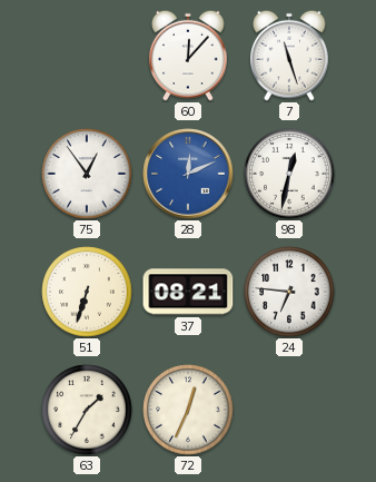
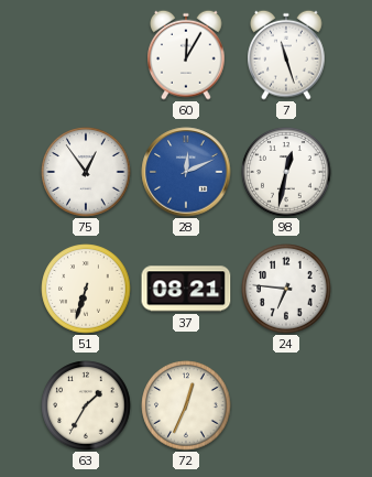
60: 12:07 -> 12:05 (187, 55)
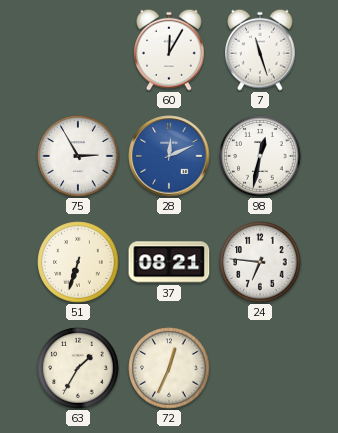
75: 12:54 -> 2:55 (78, 156)
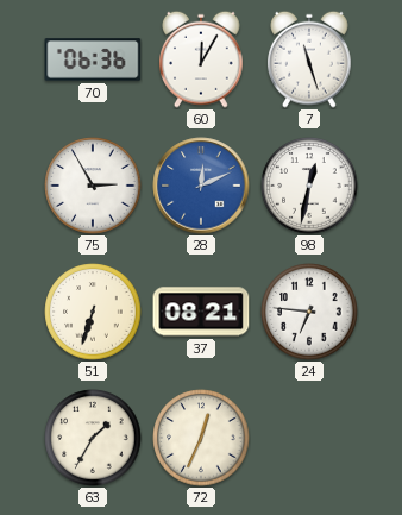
70: none -> 06:36 (93, 59)
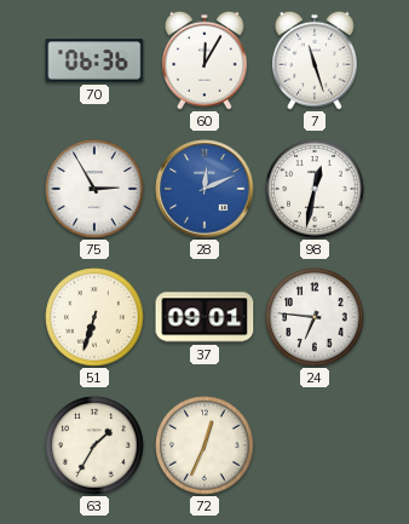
37: 08:21 -> 09:01 (204, 317)
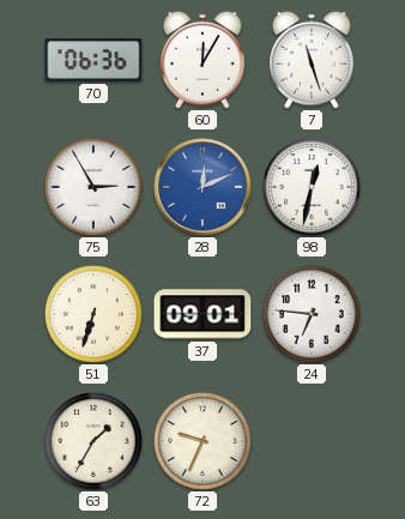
72: 12:34 -> 9:34 (202, 441)
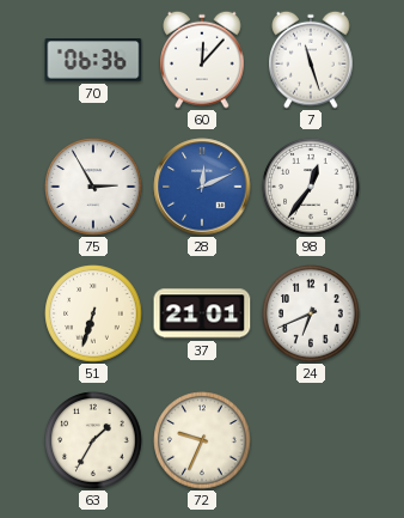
60: 12:05 -> 12:07 (203, 60)
98: 12:32 -> 12:36 (311, 187)
37: 09:01 -> 21:01 (202, 313)
24: 6:46 -> 6:41 (311, 313)
